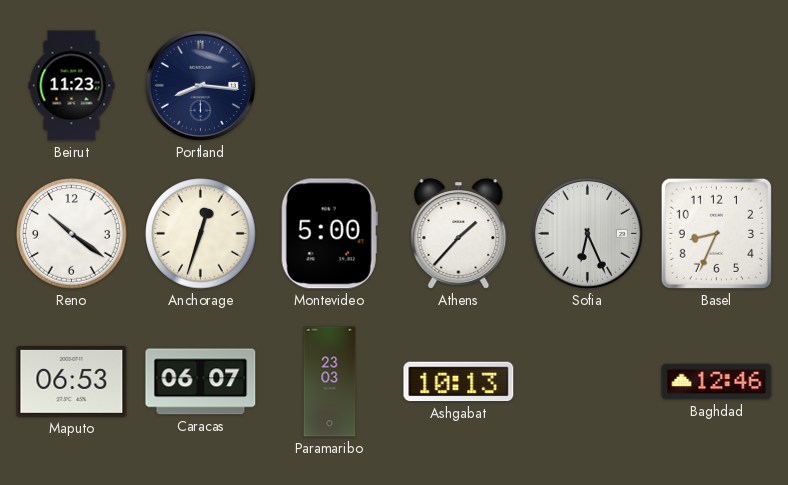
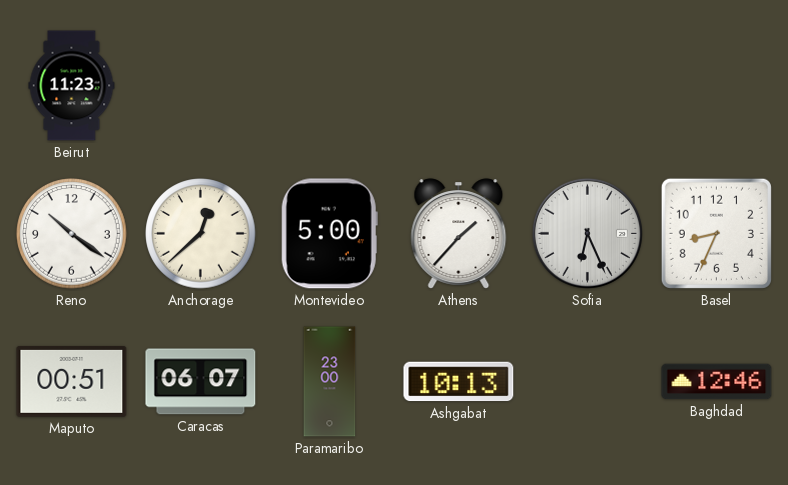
Portland: 8:16 -> none (200, 85)
Anchorage: 12:33 -> 12:38 (201, 234)
Maputo: 06:53 -> 00:51 (72, 381)
Paramaribo: 23:03 -> 23:00 (330, 382)
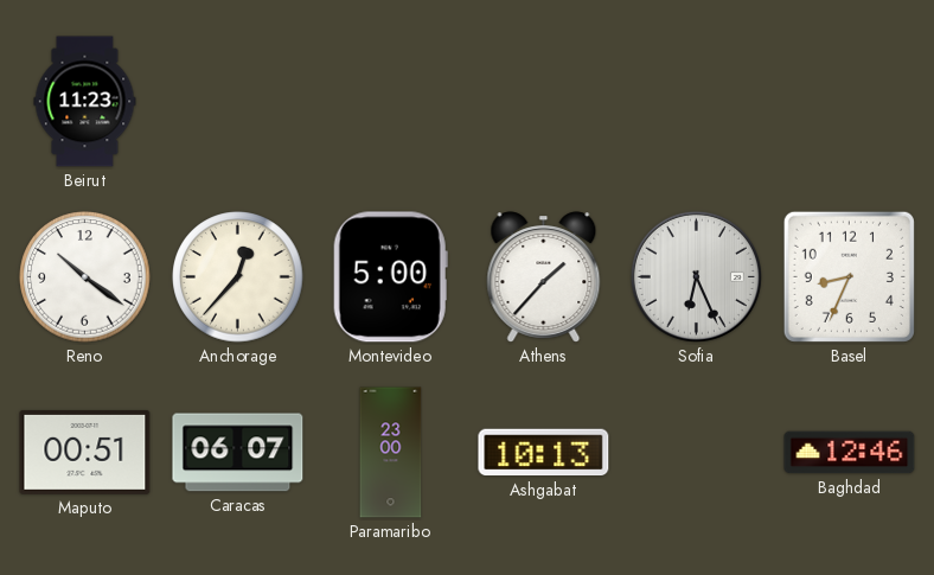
Anchorage: 12:38 -> 12:37 (238, 277)
